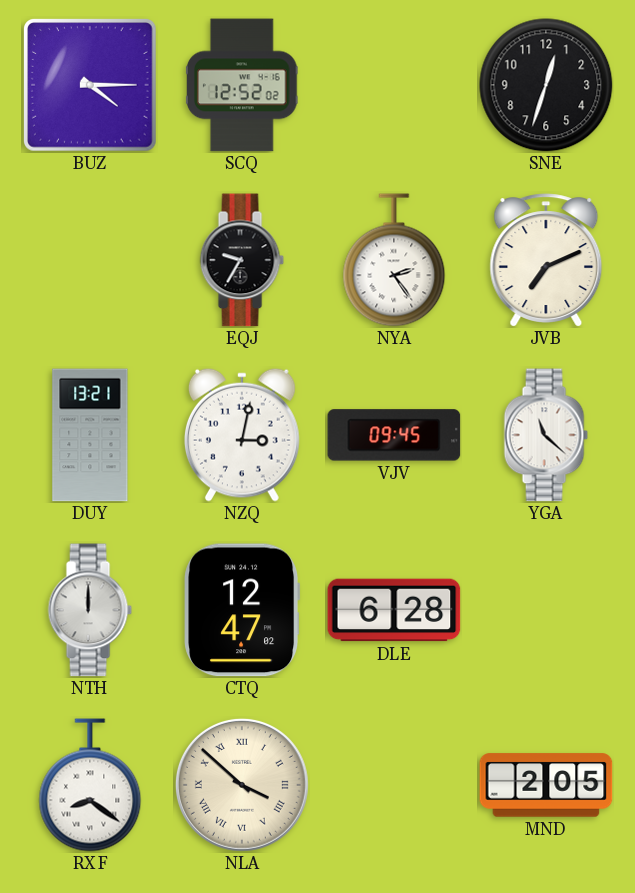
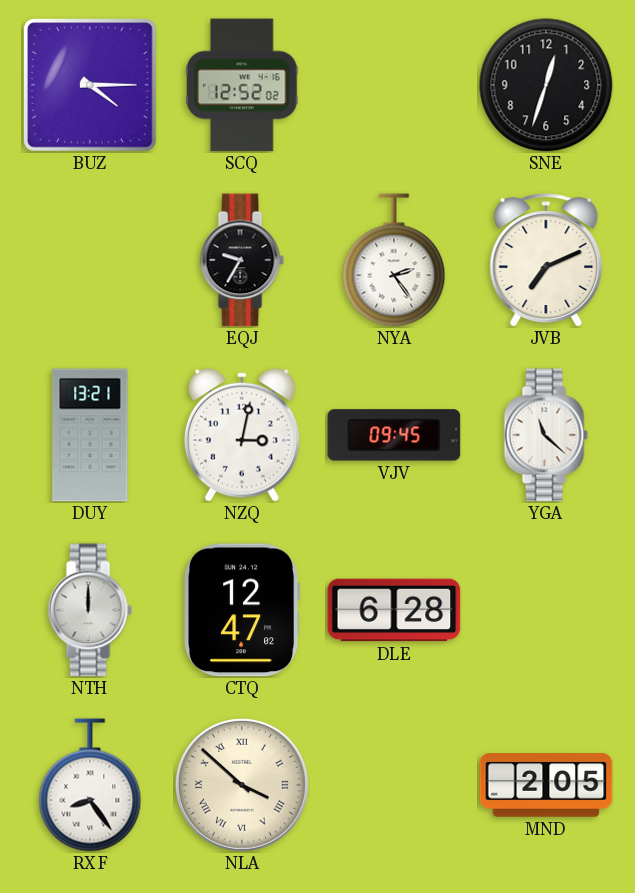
RXF: 8:21 -> 8:24 (90, 785)
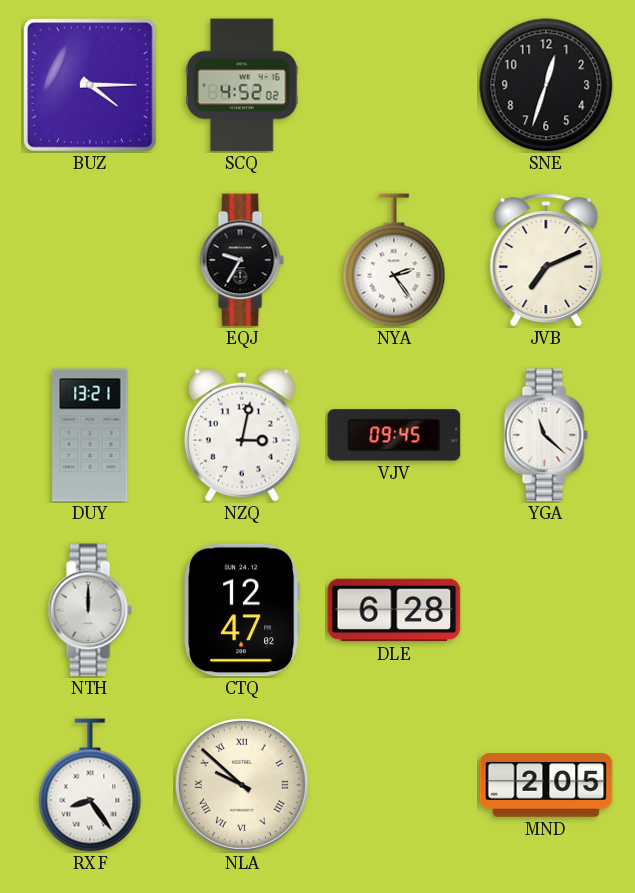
SCQ: 12:52 -> 4:52 (243, 85)
NLA: 3:52 -> 9:52 (242, 785)
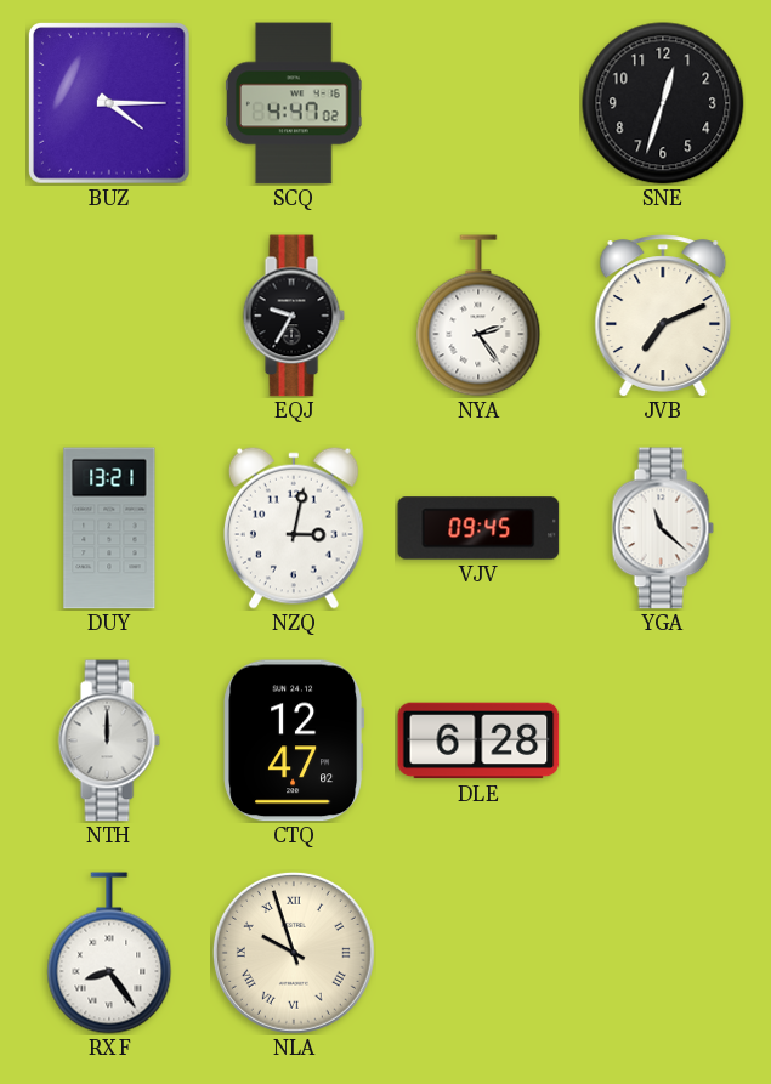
SCQ: 4:52 -> 4:47 (295, 103)
NLA: 9:52 -> 9:57 (294, 953)
MND: 2:05 -> none (546, 785)
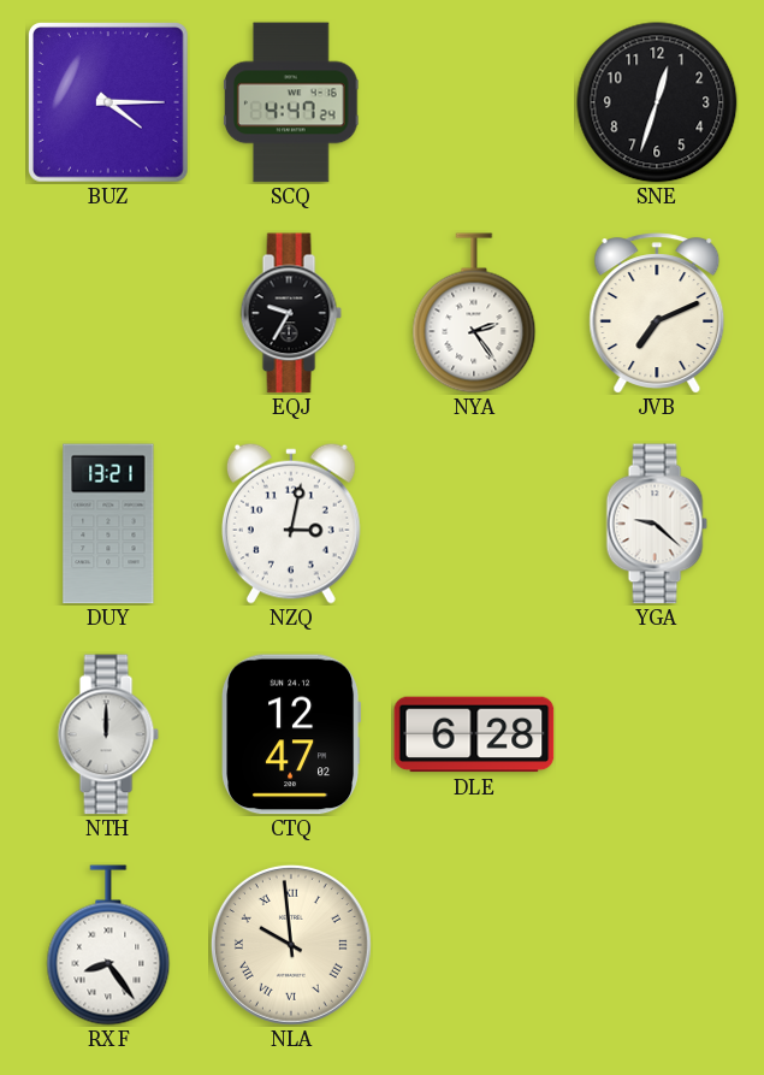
SCQ: 4:47:02 -> 4:47:24 (292, 102)
VJV: 09:45 -> none (478, 528)
YGA: 11:22 -> 9:22 (657, 524)
NLA: 9:57 -> 9:59 (291, 945)
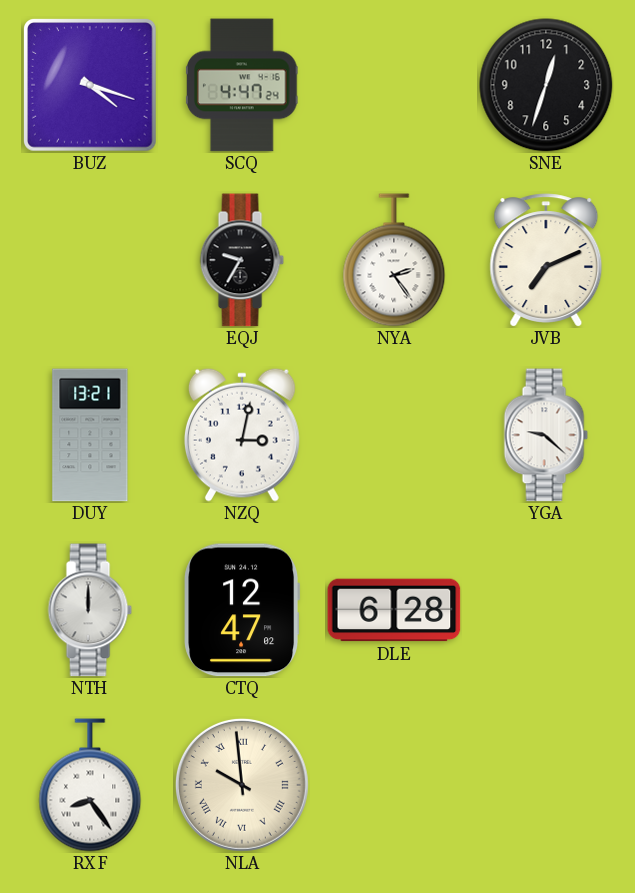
BUZ: 4:15 -> 4:18 (91, 86)
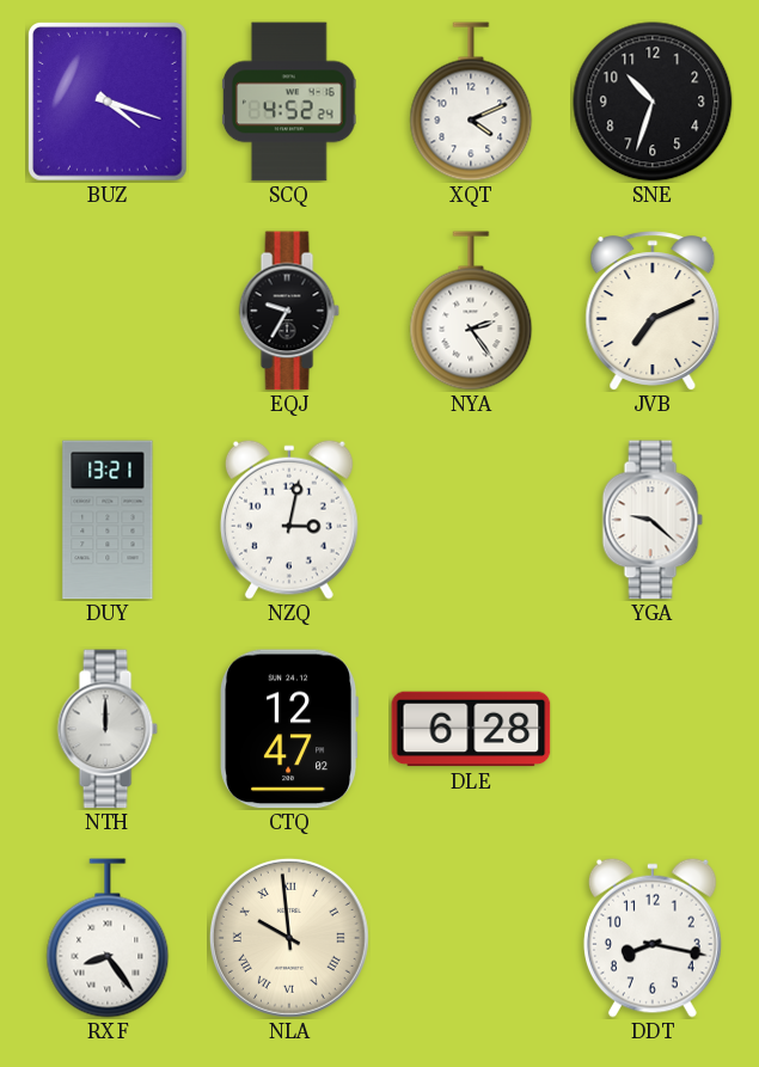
SCQ: 4:47 -> 4:52 (290, 102)
XQT: none -> 4:11 (471, 102)
SNE: 12:33 -> 10:33 (653, 102)
DDT: none -> 8:17 (653, 938)
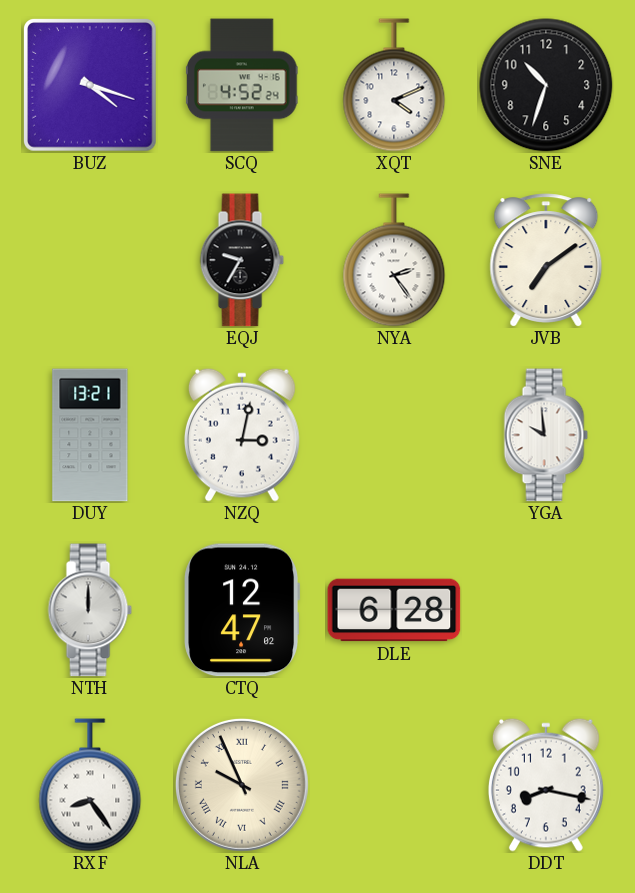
JVB: 7:11 -> 7:09 (546, 260)
YGA: 9:22 -> 9:59 (546, 435)
NLA: 9:59 -> 9:56 (242, 785)
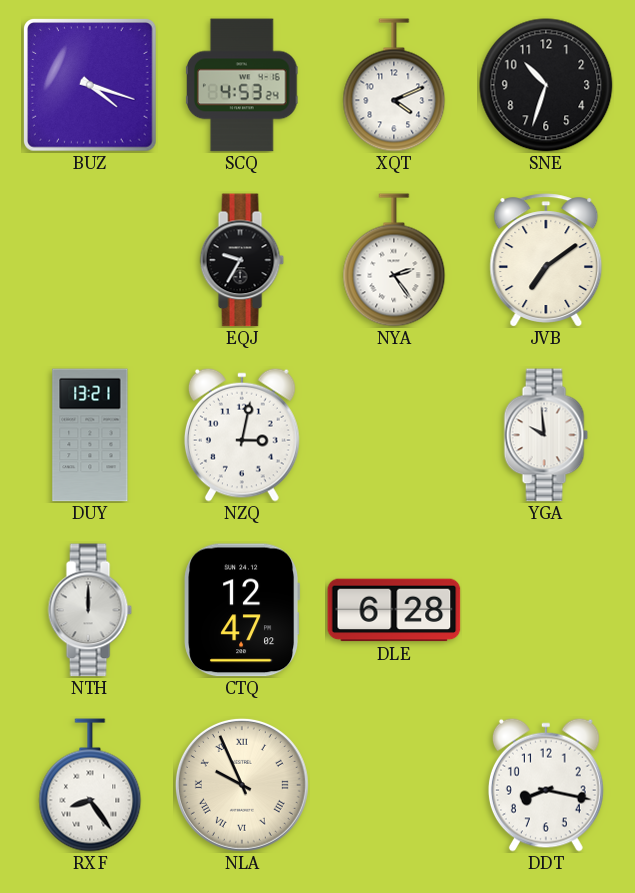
SCQ: 4:52 -> 4:53 (243, 85)
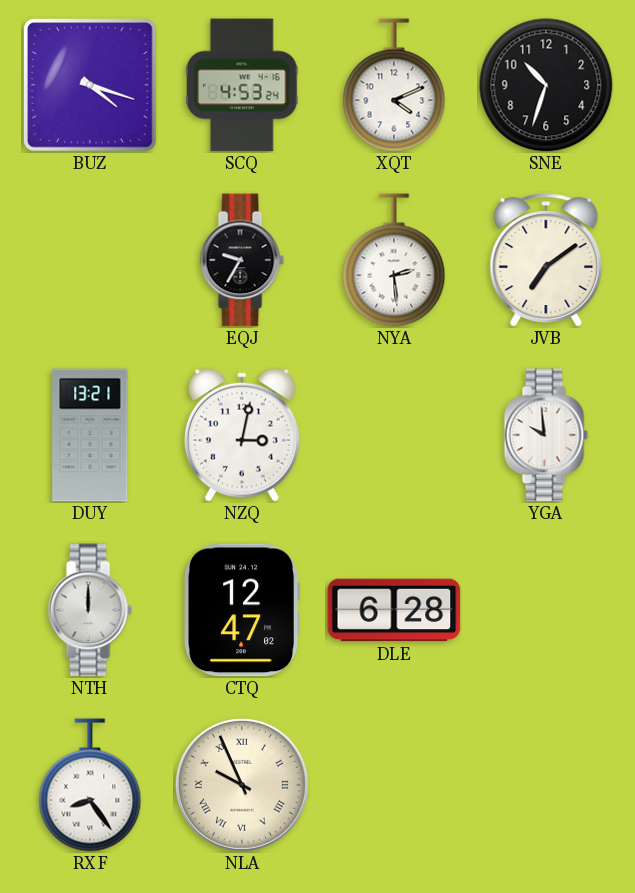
NYA: 2:24 -> 2:29 (394, 260)
DDT: 8:17 -> none (546, 785)
